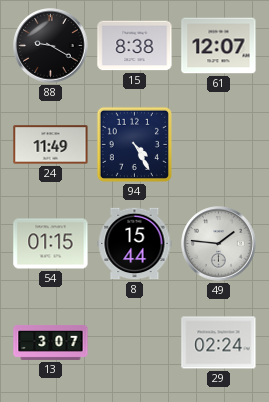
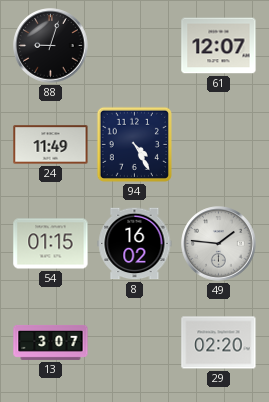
88: 9:20 -> 9:03 (51, 46)
15: 8:38 -> none (135, 46)
8: 15:44 -> 16:02 (135, 244)
29: 02:24 -> 02:20 (219, 343)
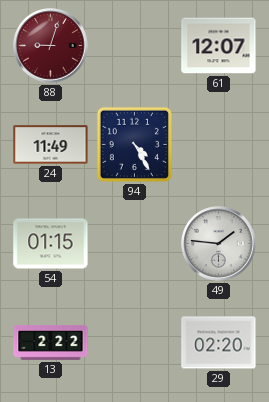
88 dial: black -> burgundy (51, 46)
8: 16:02 -> none (135, 244)
13: 3:07 -> 2:22 (51, 342)
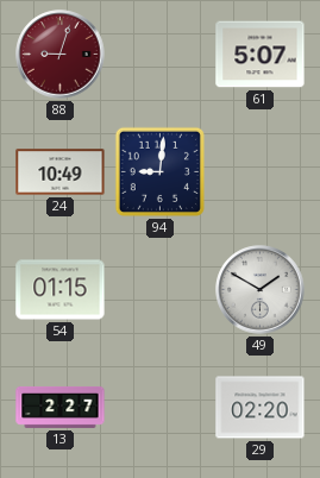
61: 12:07 -> 5:07 (261, 55)
24: 11:49 -> 10:49 (61, 172)
94: 4:25 -> 9:01 (159, 171)
49: 1:46 -> 1:50 (261, 290)
13: 2:22 -> 2:27 (61, 407)
